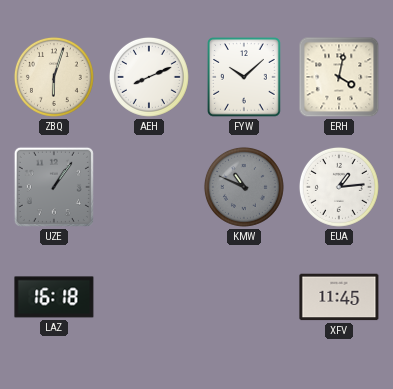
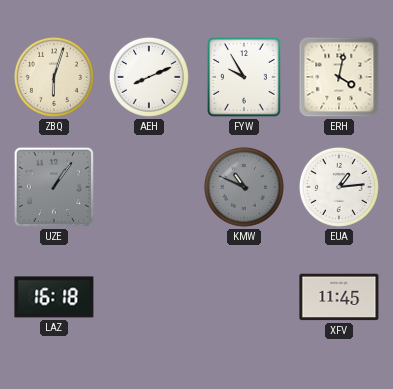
FYW: 10:08 -> 9:55 (244, 77)
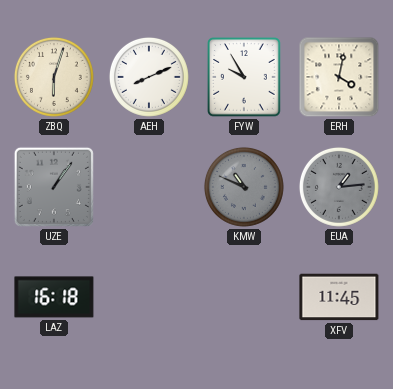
EUA dial: white -> grey (339, 187)
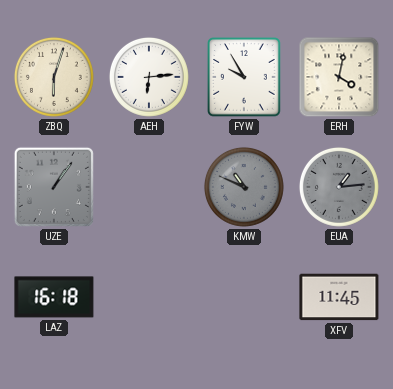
AEH: 8:11 -> 6:14 (149, 77)
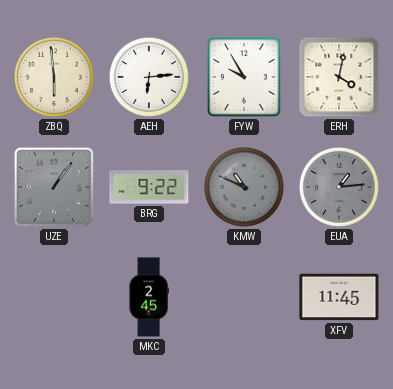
ZBQ: 6:03 -> 5:59 (54, 77)
BRG: none -> 9:22 (149, 187)
LAZ: 16:18 -> none (54, 297)
MKC: none -> 2:45 (149, 297)
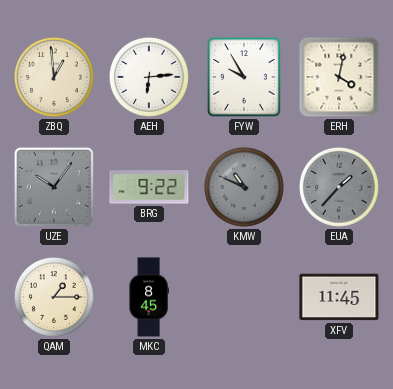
ZBQ: 5:59 -> 12:59 (54, 77)
UZE: 1:06 -> 10:06 (54, 187)
EUA: 1:14 -> 1:37 (339, 187)
QAM: none -> 1:15 (54, 297)
MKC: 2:45 -> 8:45 (149, 297)
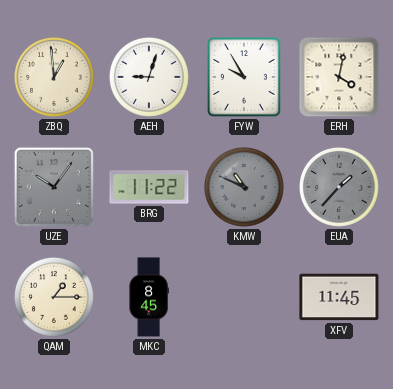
AEH: 6:14 -> 9:03 (149, 77)
BRG: 9:22 -> 11:22 (149, 187)
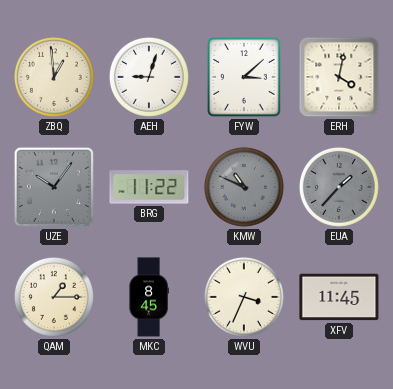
FYW: 9:55 -> 3:08 (244, 77)
WVU: none -> 3:34 (244, 297)
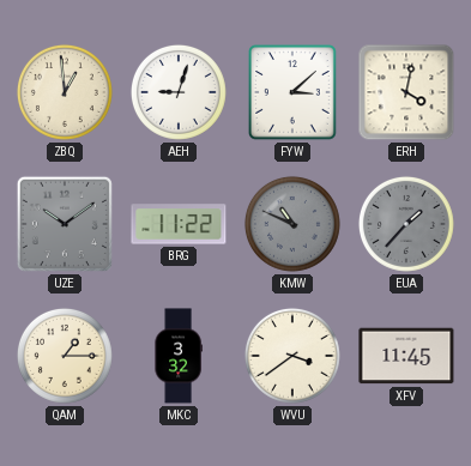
UZE: 10:06 -> 10:09 (65, 224)
MKC: 8:45 -> 3:32 (179, 356)
WVU: 3:34 -> 3:39 (292, 356)
